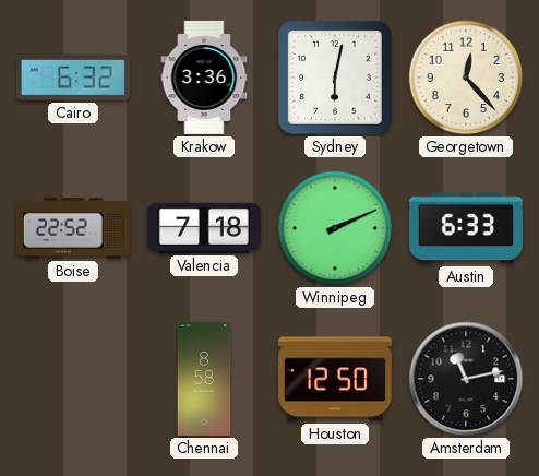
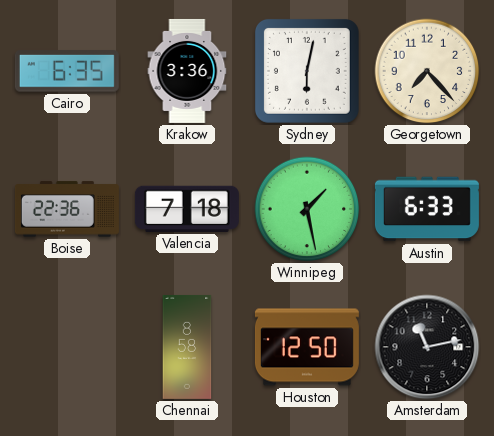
Cairo: 6:32 -> 6:35 (67, 71)
Georgetown: 12:23 -> 7:23 (427, 71)
Boise: 22:52 -> 22:36 (67, 209)
Winnipeg: 2:11 -> 1:28 (307, 209)
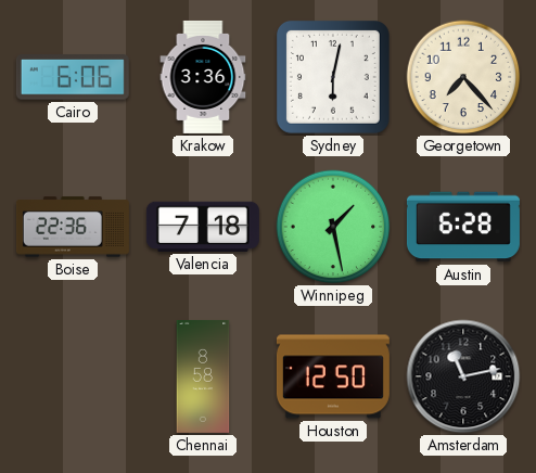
Cairo: 6:35 -> 6:06 (73, 77)
Austin: 6:33 -> 6:28 (463, 227)
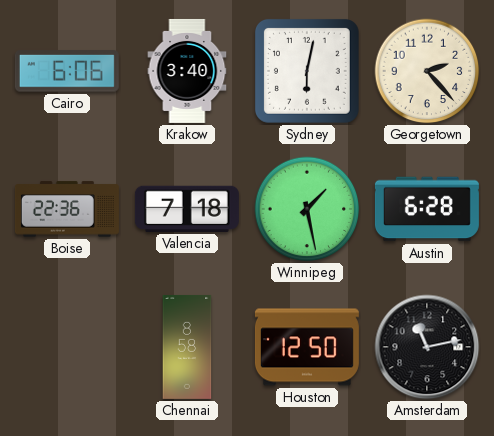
Krakow: 3:36 -> 3:40 (187, 71)
Georgetown: 7:23 -> 2:23 (427, 71)
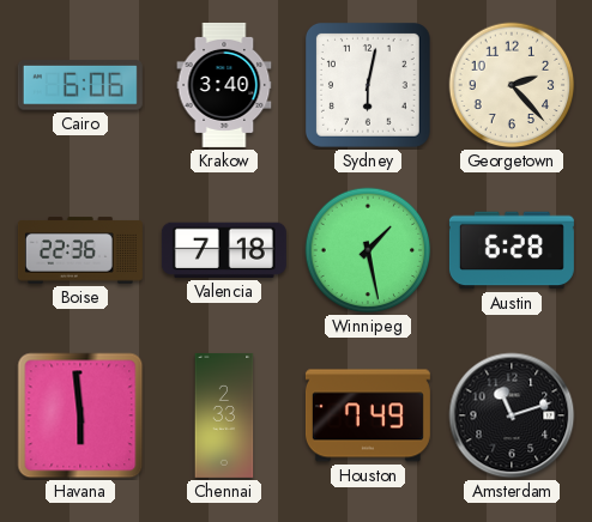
Havana: none -> 5:59 (80, 415)
Chennai: 8:58 -> 2:33 (224, 415)
Houston: 12:50 -> 7:49 (368, 415)
Amsterdam: 11:13 -> 11:12 (512, 415)
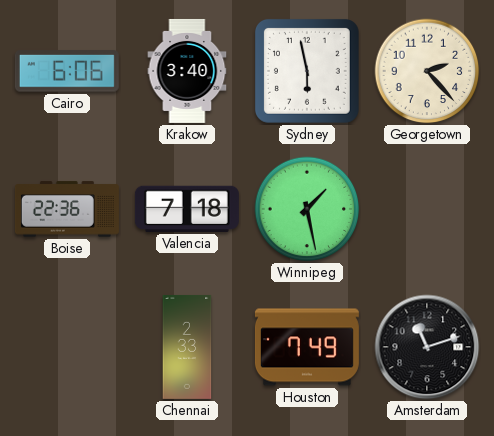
Sydney: 6:02 -> 5:58 (307, 71)
Austin: 6:28 -> none (512, 250)
Havana: 5:59 -> none (80, 415)
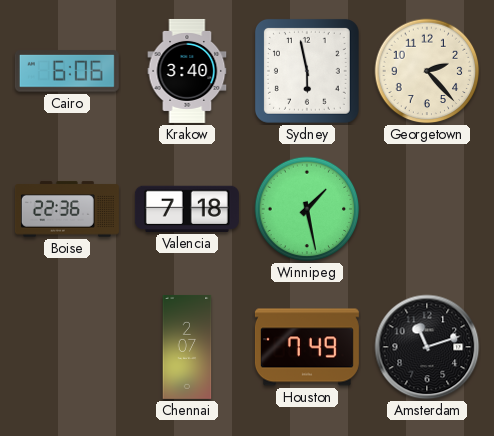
Chennai: 2:33 -> 2:07 (187, 347)
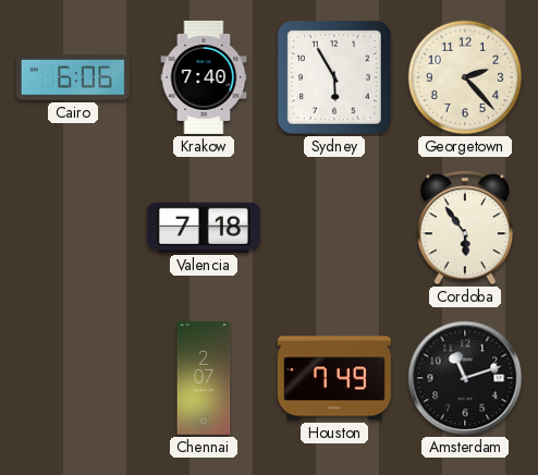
Krakow: 3:40 -> 7:40 (204, 77)
Sydney: 5:58 -> 5:55 (334, 77)
Boise: 22:36 -> none (67, 209)
Winnipeg: 1:28 -> none (307, 209)
Cordoba: none -> 5:54 (464, 228)
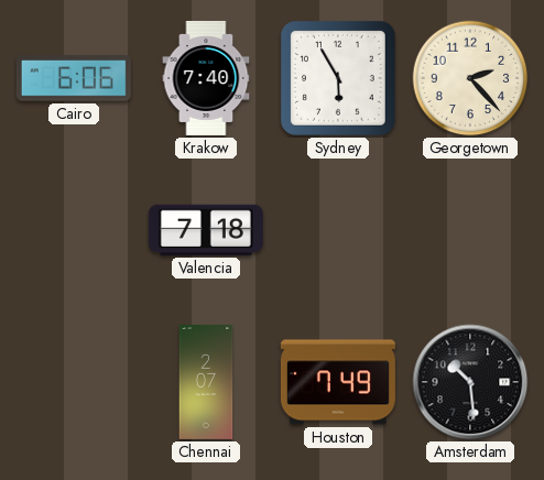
Cordoba: 5:54 -> none (464, 228)
Amsterdam: 11:12 -> 10:29 (470, 382)
